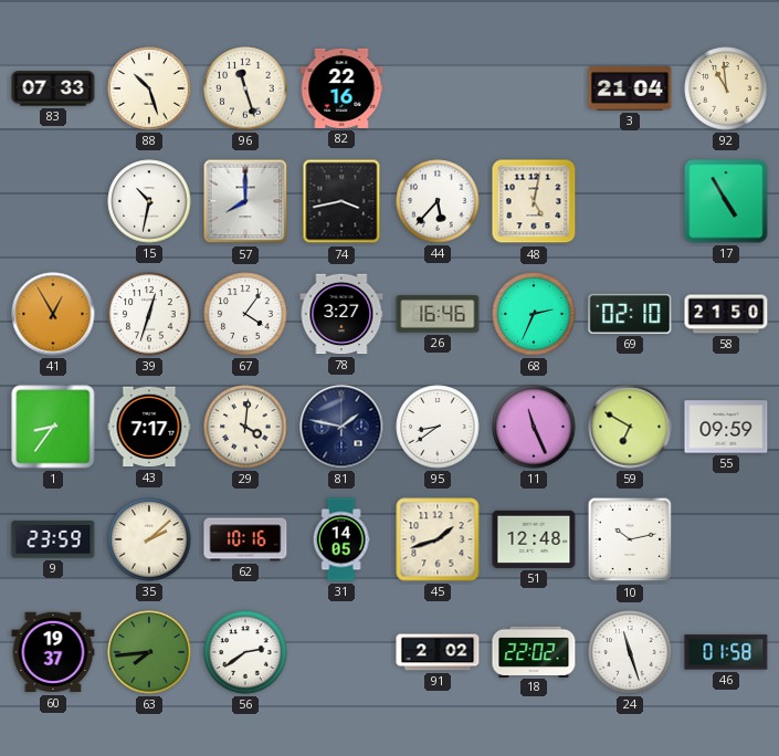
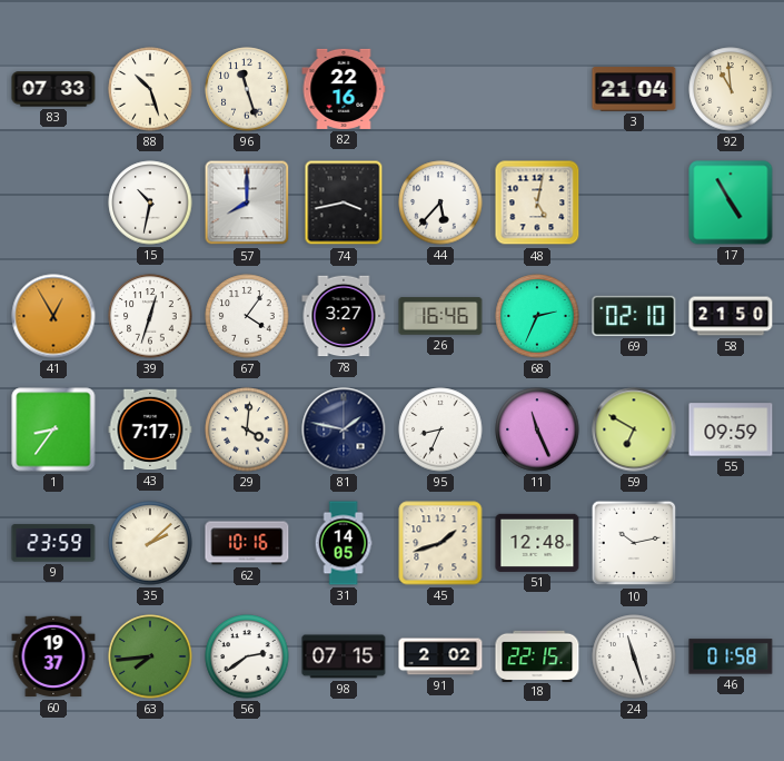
95: 8:39 -> 8:34 (440, 429)
98: none -> 07:15 (344, 656)
18: 22:02 -> 22:15 (537, 655)
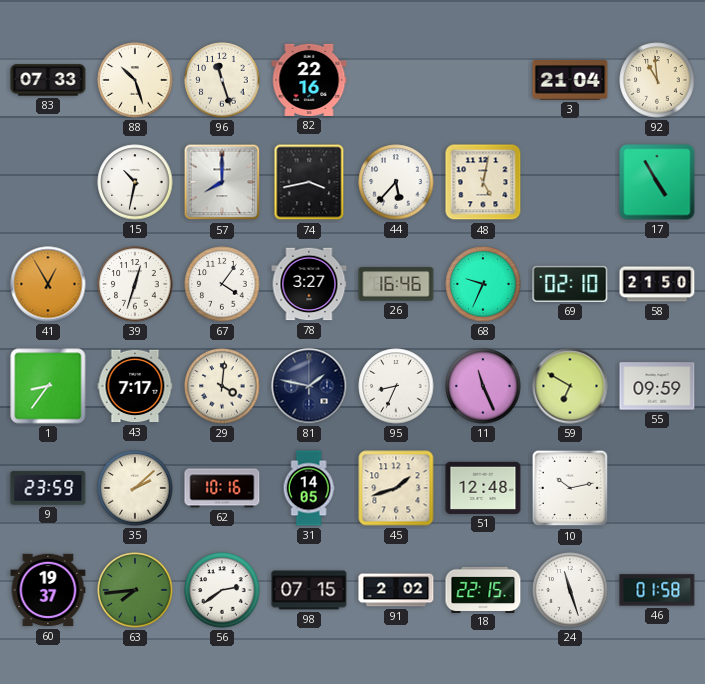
68: 2:34 -> 9:34 (483, 284)
